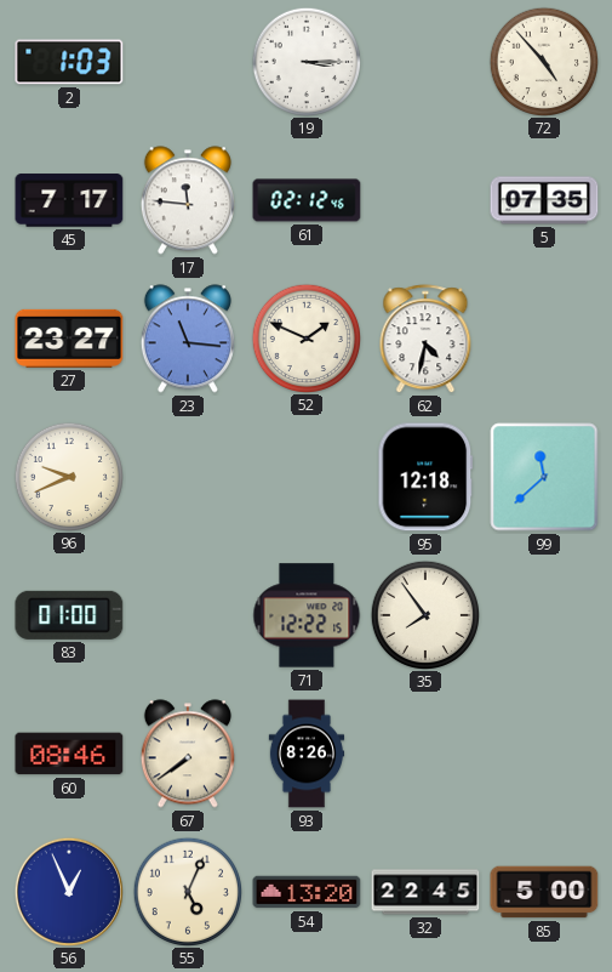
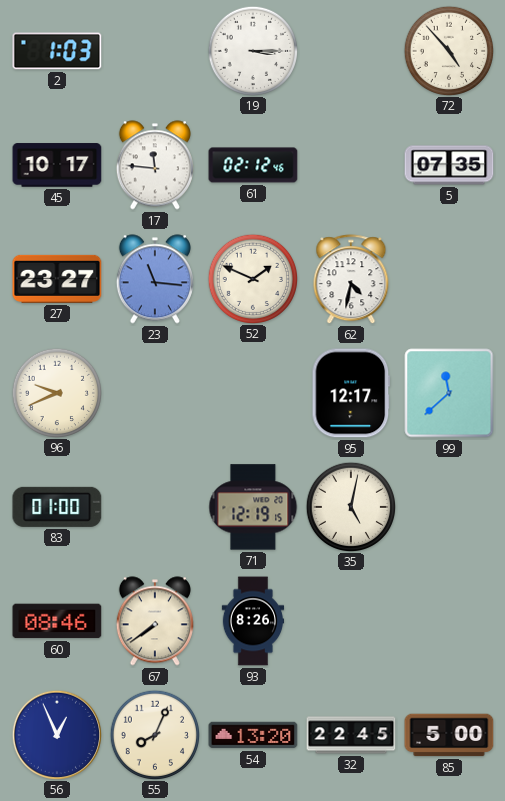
45: 7:17 -> 10:17 (57, 165)
95: 12:18 -> 12:17 (351, 393)
71: 12:22 -> 12:19 (253, 507)
35: 7:54 -> 5:02 (350, 506)
55: 5:04 -> 8:04 (154, 734)
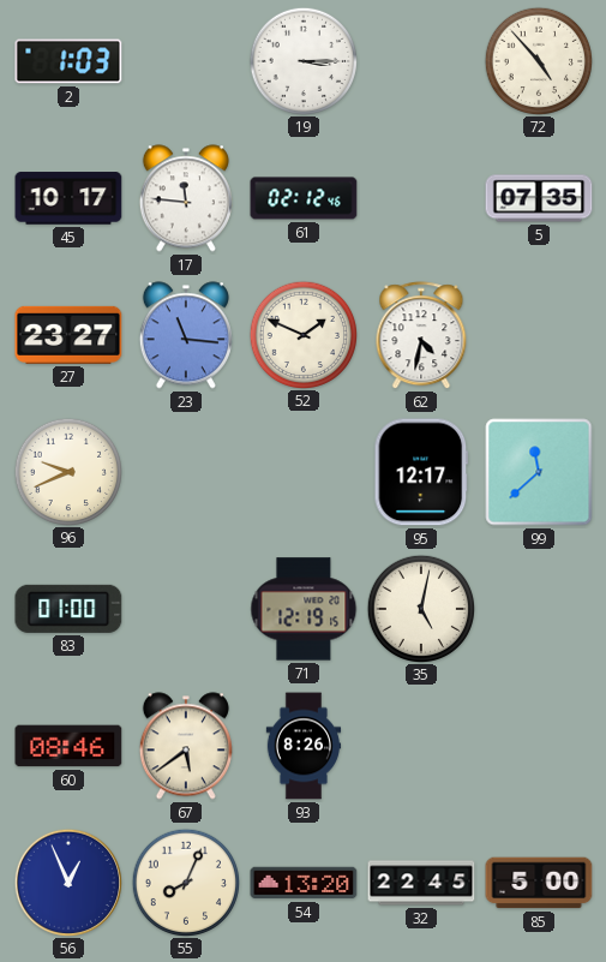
67: 7:39 -> 5:39 (186, 746)
